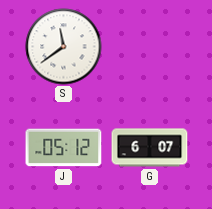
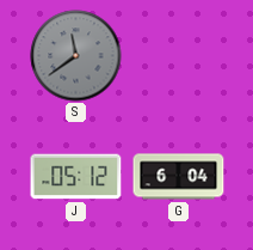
S dial: white -> grey (76, 56)
G: 6:07 -> 6:04 (179, 177)
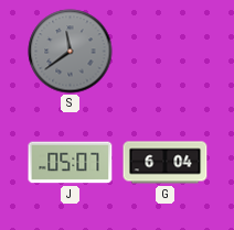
J: 05:12 -> 05:07 (71, 163)
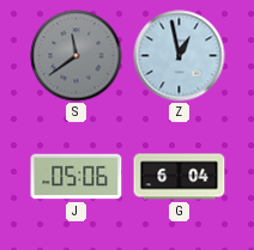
Z: none -> 12:58 (180, 56)
J: 05:07 -> 05:06 (77, 177)
